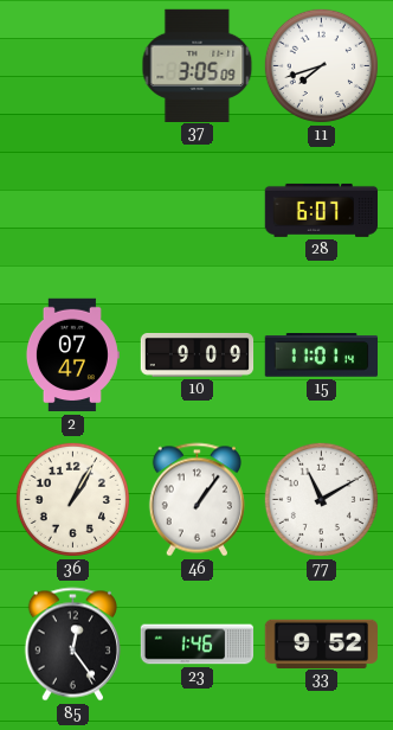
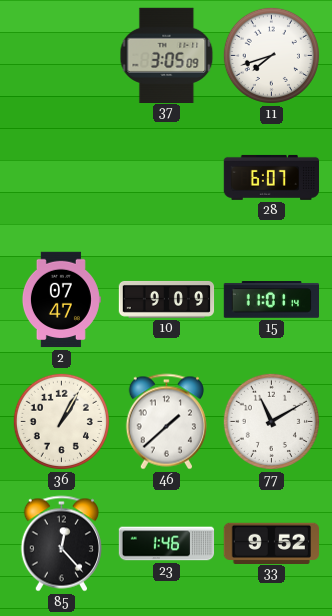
46: 1:06 -> 1:38 (166, 422)
85: 12:24 -> 12:23 (61, 544)
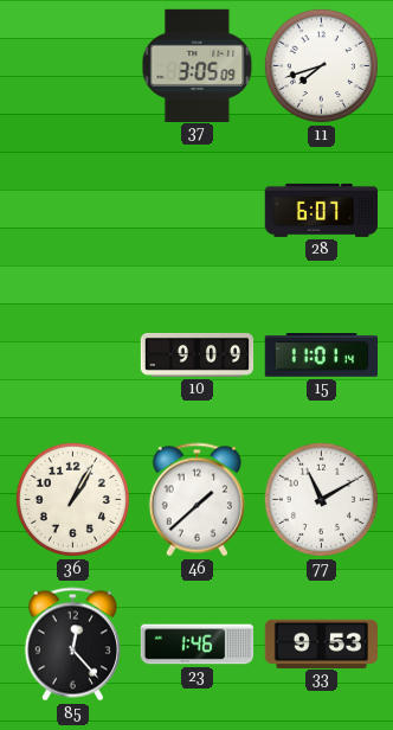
2: 07:47 -> none (61, 300)
33: 9:52 -> 9:53 (321, 643)
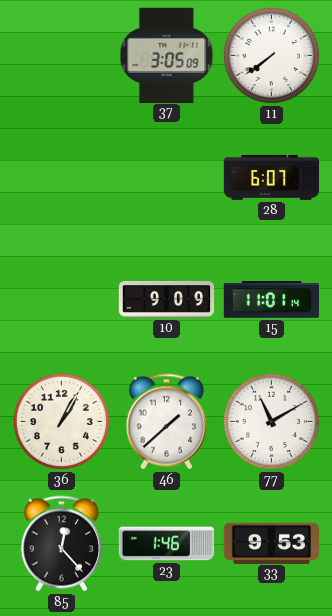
11: 7:42 -> 7:39 (271, 55)
